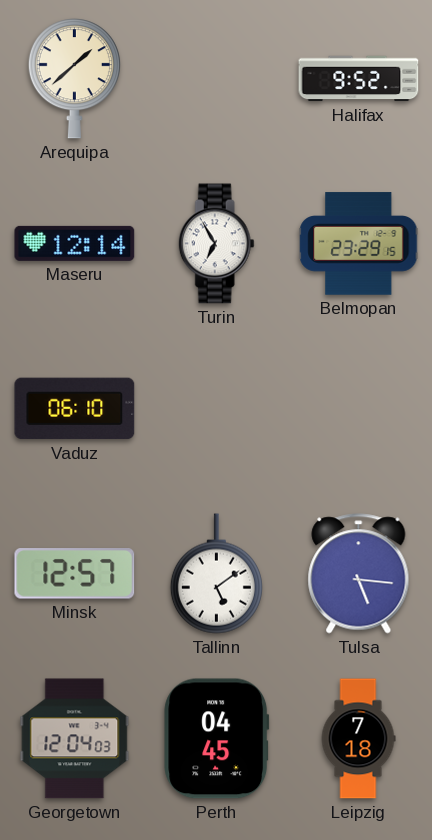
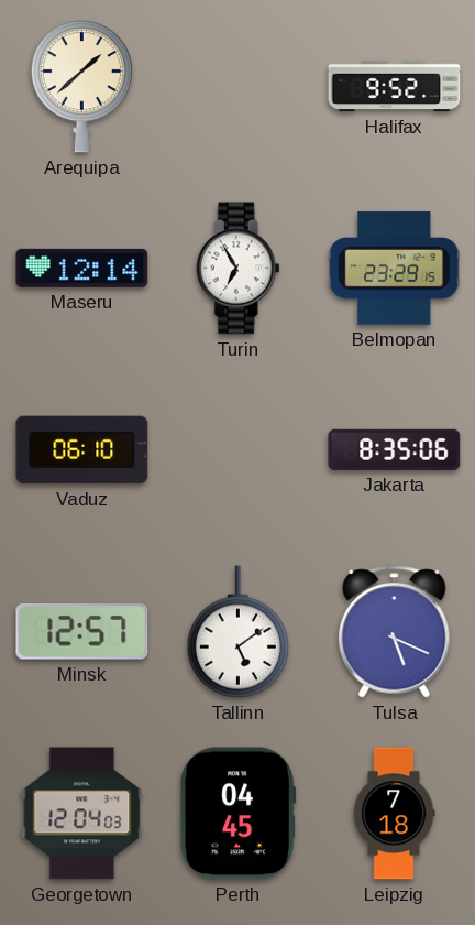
Jakarta: none -> 8:35 (395, 449)
Tulsa: 5:16 -> 5:19 (395, 632)
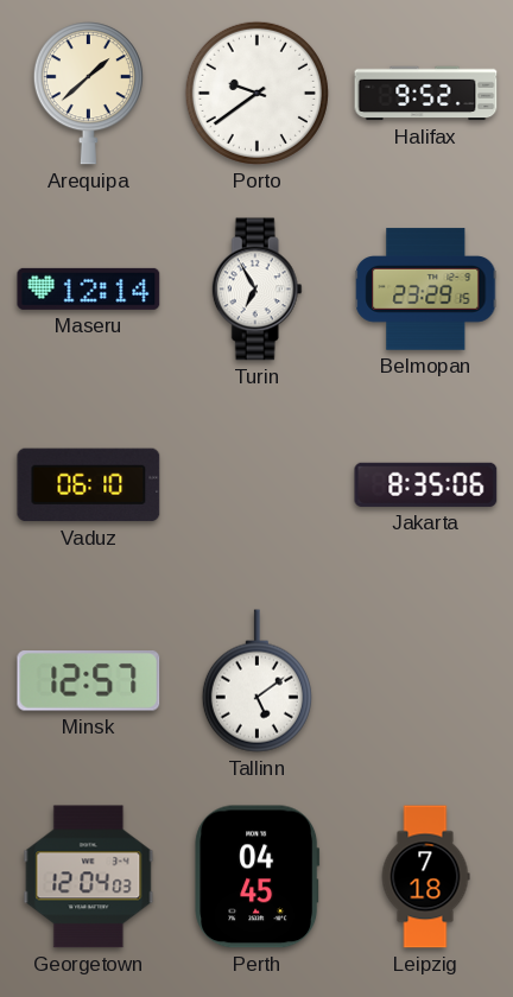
Porto: none -> 9:39 (256, 93)
Tulsa: 5:19 -> none (395, 632)
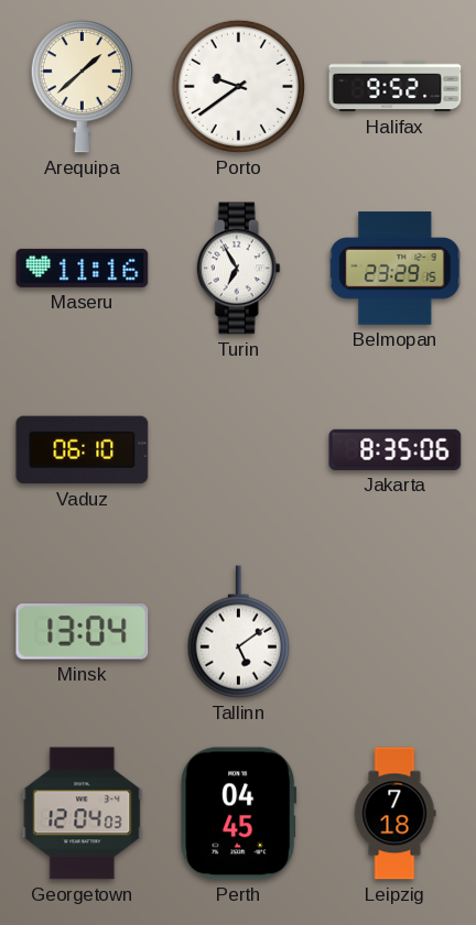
Maseru: 12:14 -> 11:16 (83, 268)
Minsk: 12:57 -> 13:04 (83, 632)
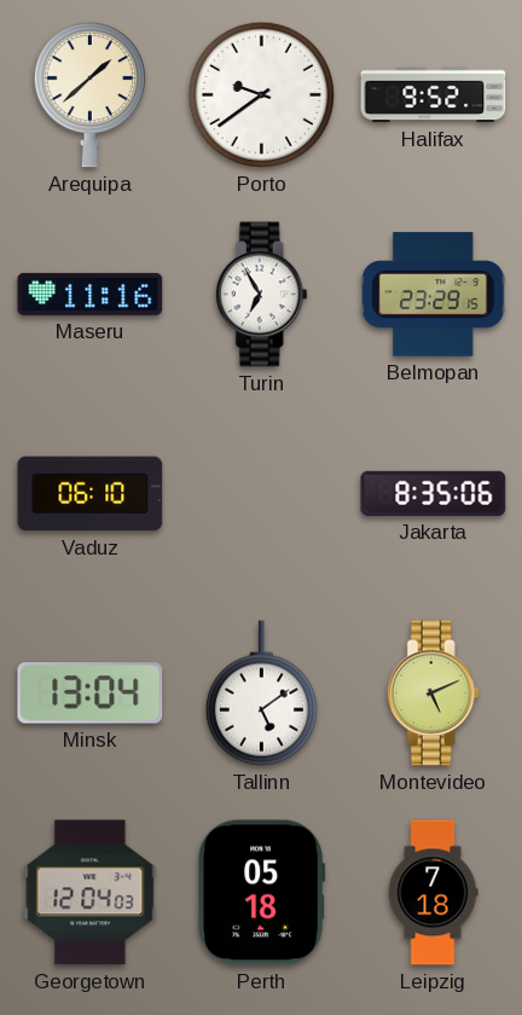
Montevideo: none -> 5:11 (433, 694)
Perth: 04:45 -> 05:18 (262, 893)
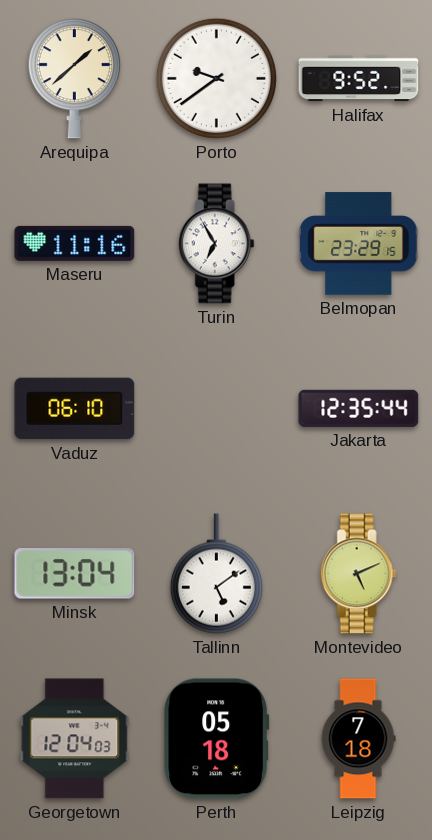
Jakarta: 8:35 -> 12:35 (359, 408)
